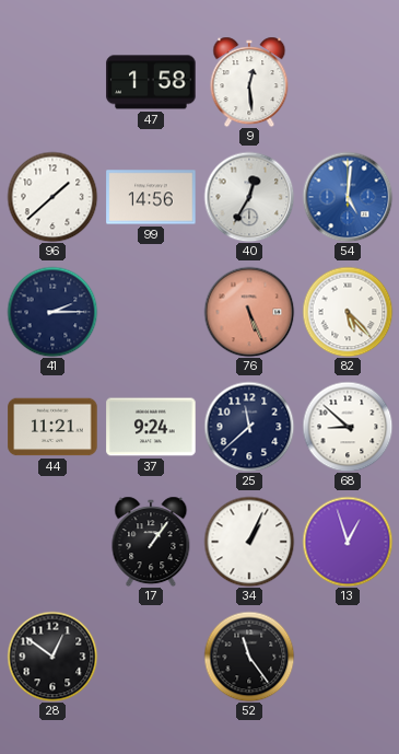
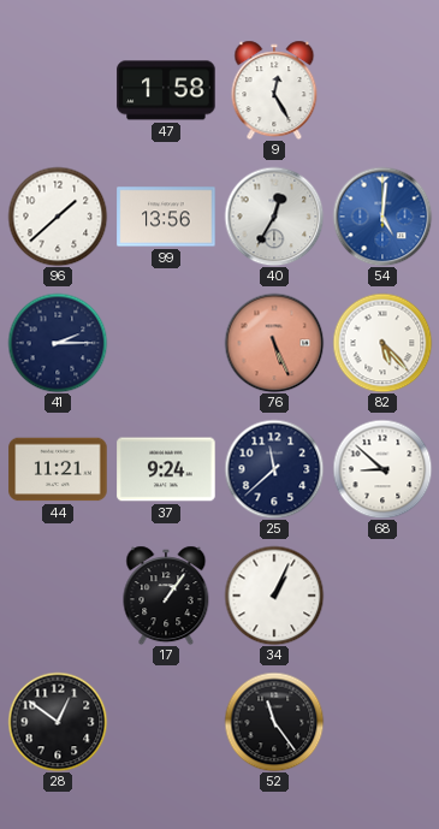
9: 12:29 -> 12:25 (274, 90)
99: 14:56 -> 13:56 (166, 217)
13: 12:57 -> none (348, 542)
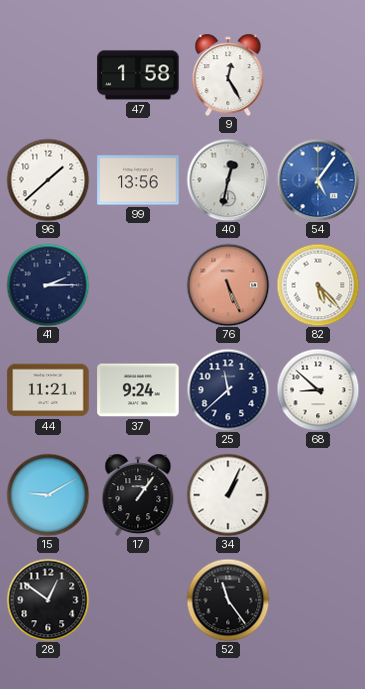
40: 12:35 -> 12:32 (228, 180)
54: 5:01 -> 5:06 (318, 180)
15: none -> 9:10 (48, 495)
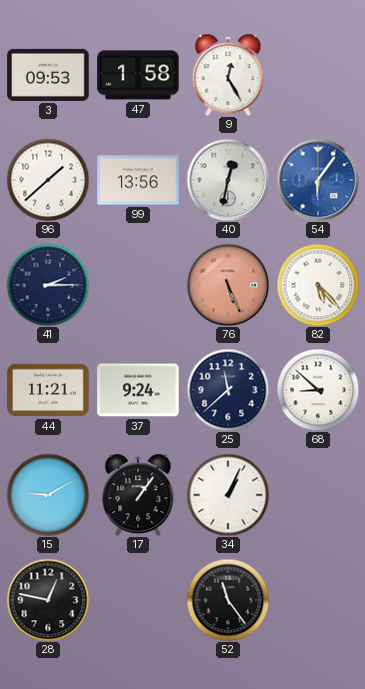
3: none -> 09:53 (48, 75)
54: 5:06 -> 6:06 (318, 180)
28: 12:51 -> 12:47 (48, 600)
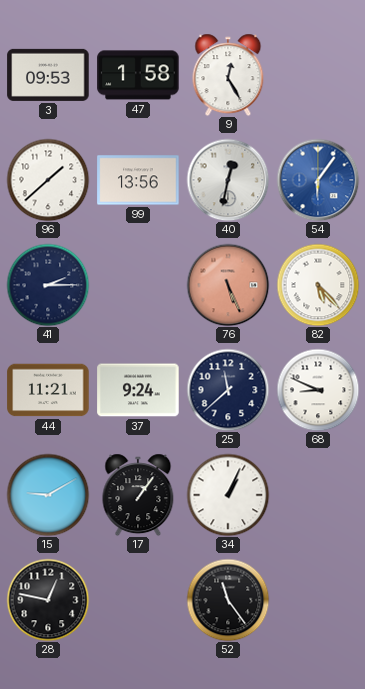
68: 8:52 -> 8:49 (318, 390)
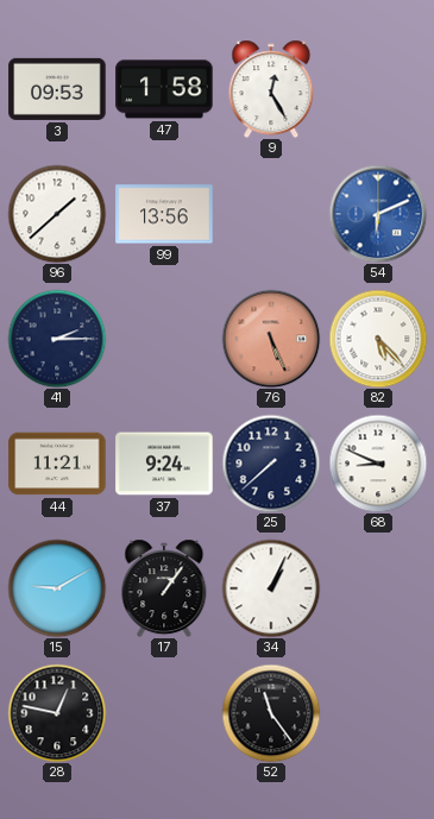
40: 12:32 -> none (228, 180)
54: 6:06 -> 6:11 (378, 214)
25: 11:38 -> 7:38 (271, 464)
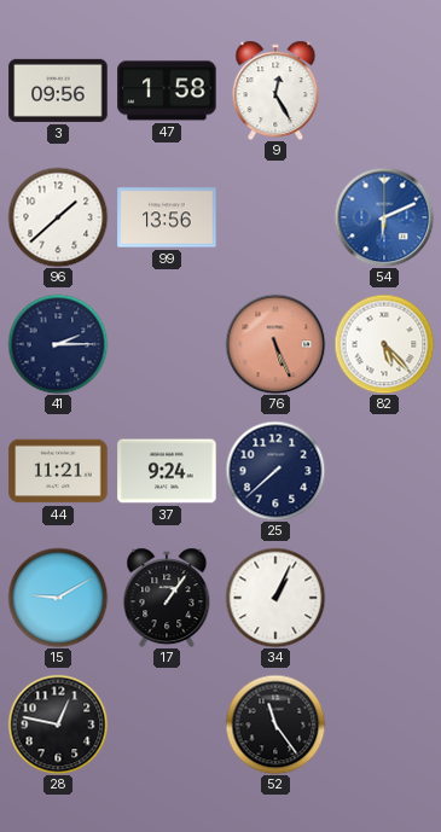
3: 09:53 -> 09:56 (58, 91)
68: 8:49 -> none (378, 464)
